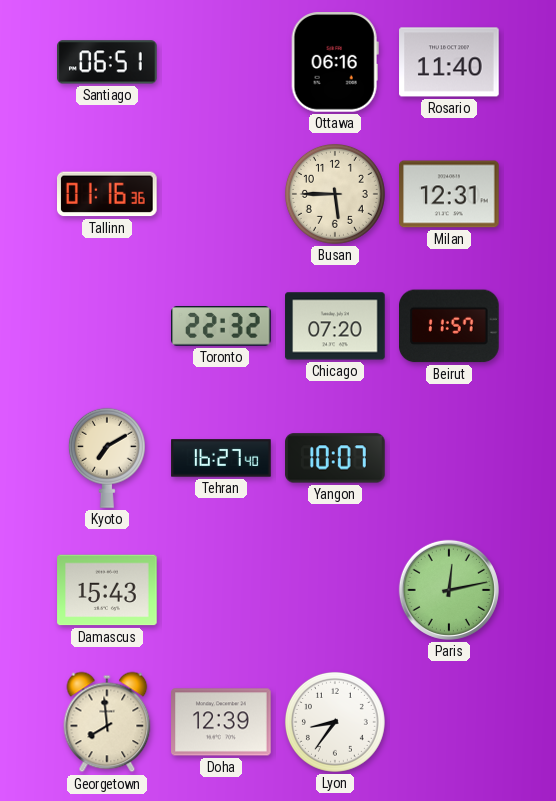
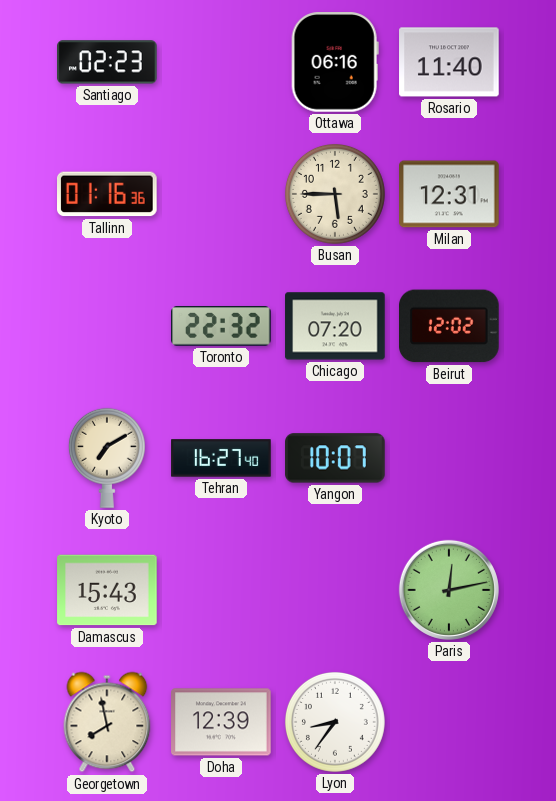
Santiago: 06:51 -> 02:23 (107, 62)
Beirut: 11:57 -> 12:02 (450, 326)
Georgetown: 7:59 -> 7:58 (107, 722)
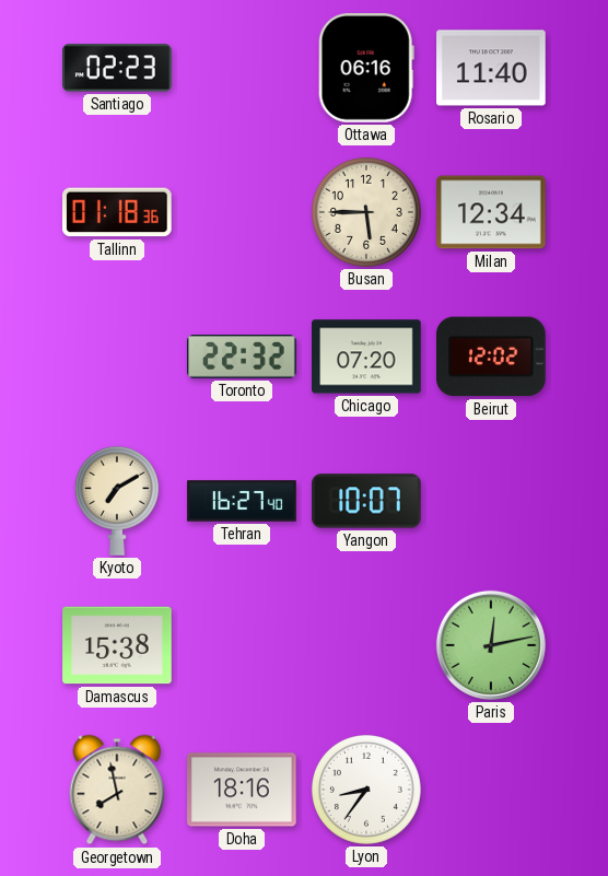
Tallinn: 01:16 -> 01:18 (118, 212)
Milan: 12:31 -> 12:34 (491, 212)
Damascus: 15:43 -> 15:38 (117, 645)
Doha: 12:39 -> 18:16 (242, 790)
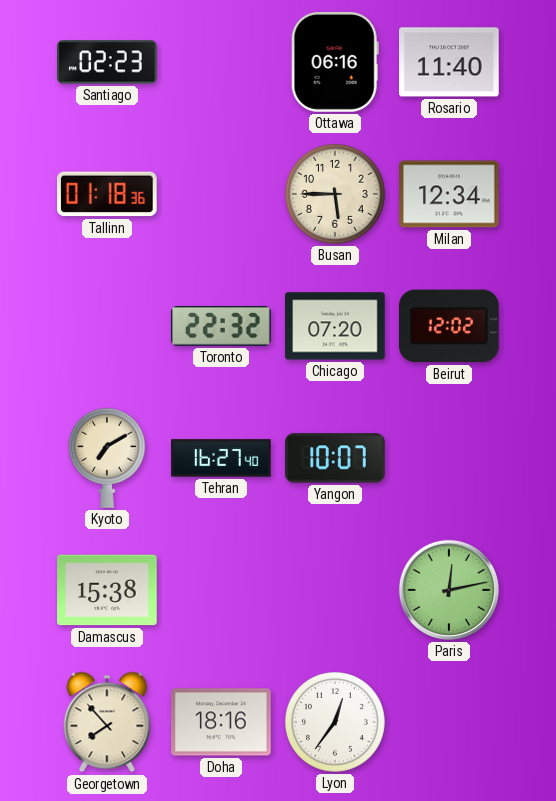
Georgetown: 7:58 -> 7:53 (107, 722)
Lyon: 8:36 -> 12:36 (335, 722)
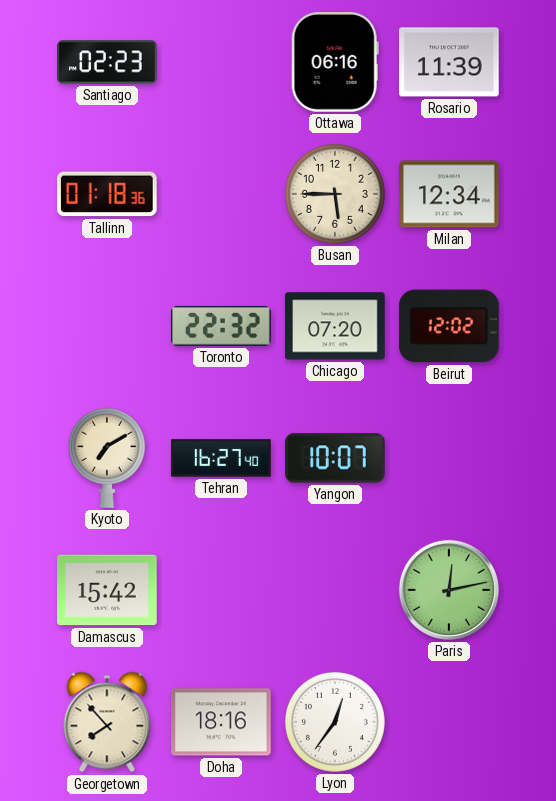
Rosario: 11:40 -> 11:39 (449, 62)
Damascus: 15:38 -> 15:42 (107, 590)
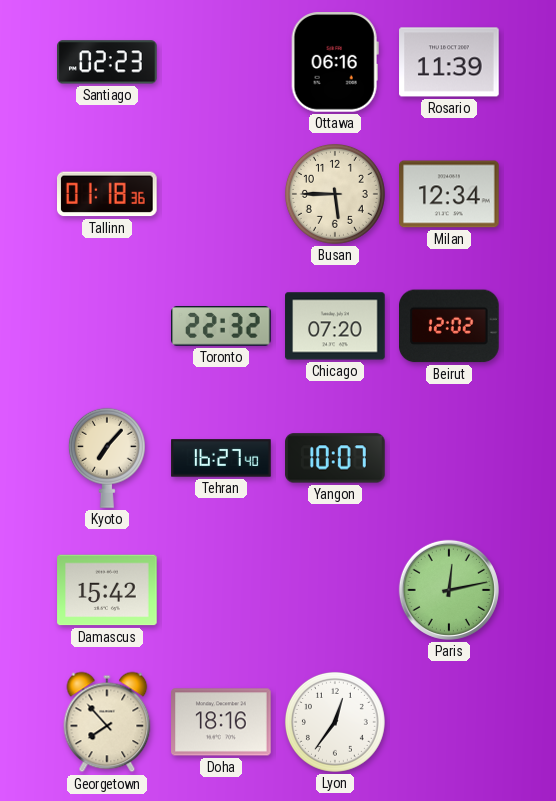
Kyoto: 7:10 -> 7:07 (107, 458)
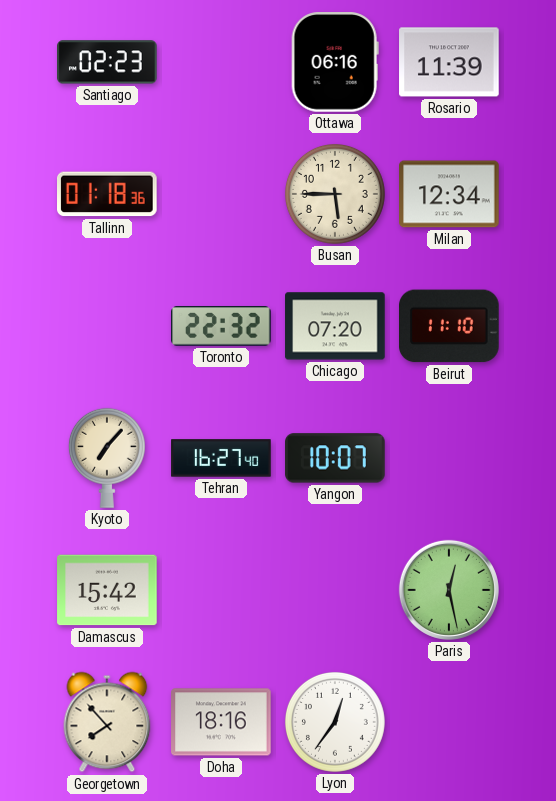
Beirut: 12:02 -> 11:10 (450, 326)
Paris: 12:13 -> 12:28 (449, 590)
